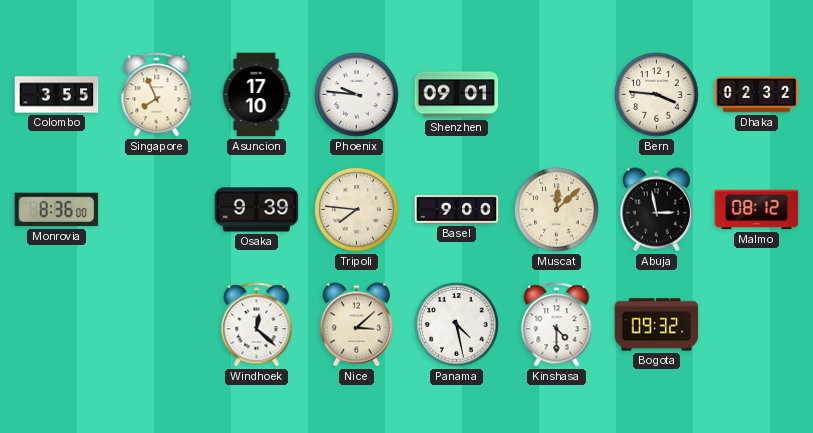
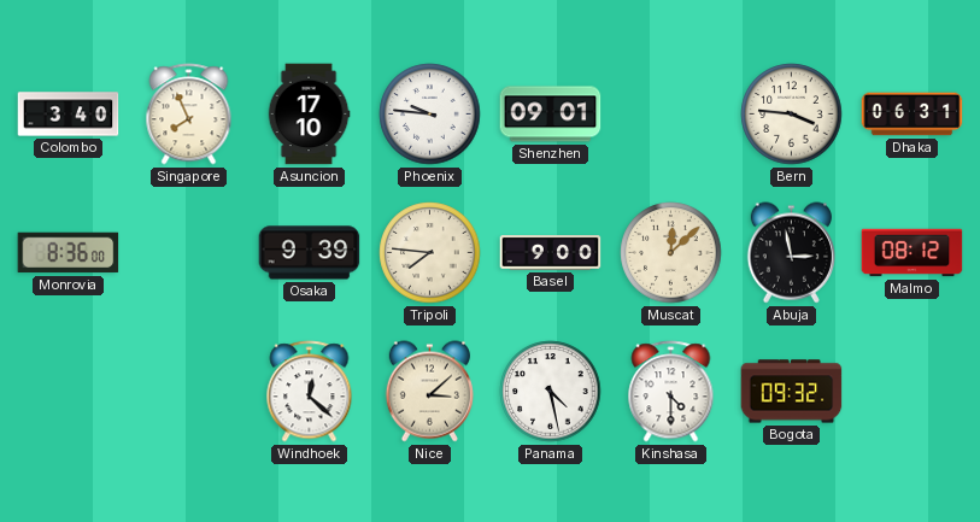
Colombo: 3:55 -> 3:40 (69, 115)
Dhaka: 02:32 -> 06:31 (912, 115)
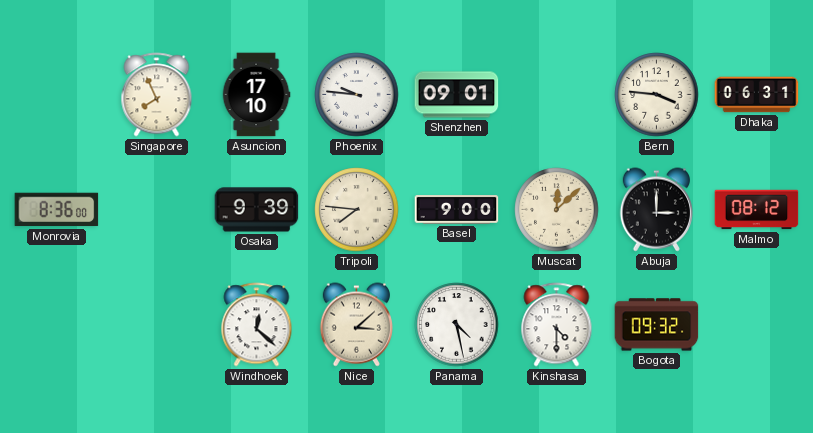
Colombo: 3:40 -> none (69, 115)
Abuja: 2:58 -> 3:00 (656, 210)
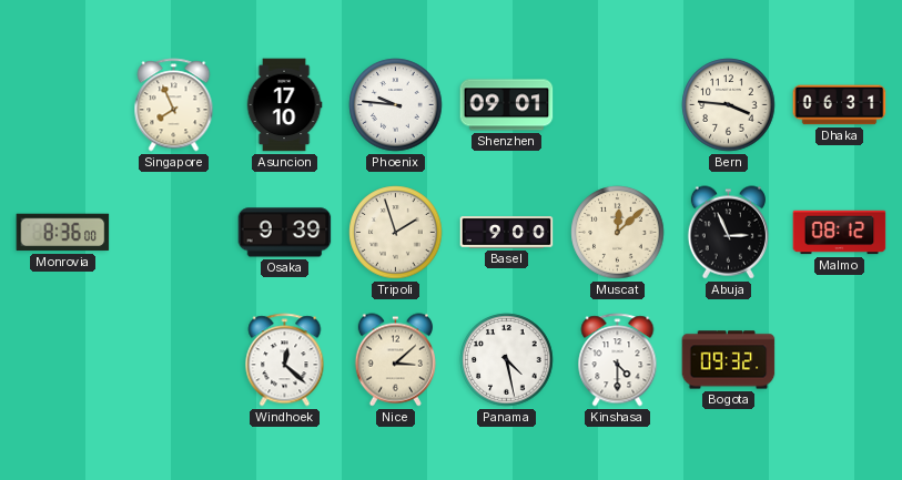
Tripoli: 7:46 -> 1:57 (396, 233)
Abuja: 3:00 -> 2:56 (728, 233)
